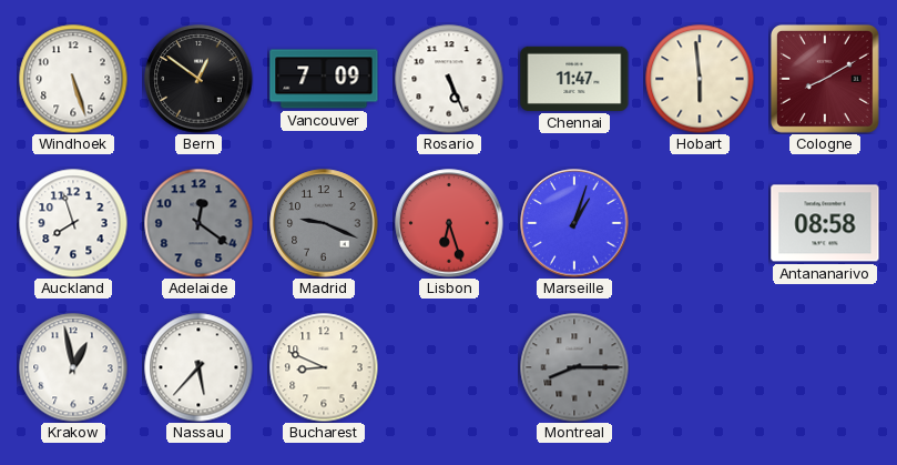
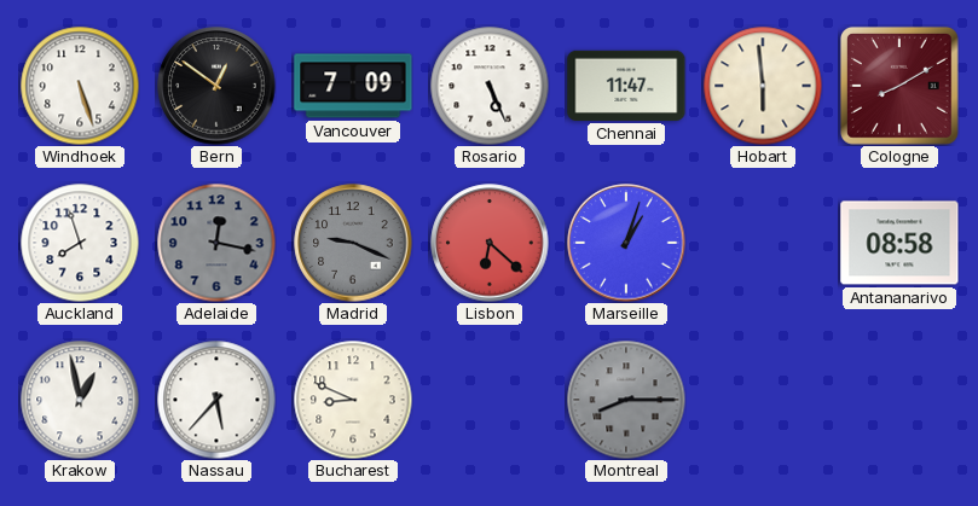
Adelaide: 12:21 -> 12:17 (216, 243)
Lisbon: 6:27 -> 6:22 (490, 243)
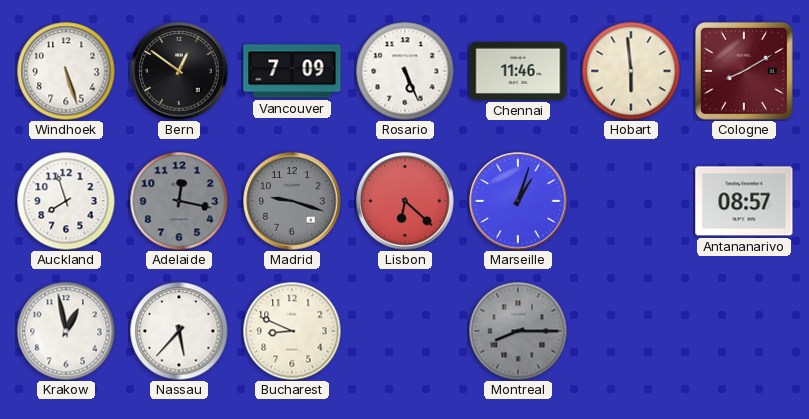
Chennai: 11:47 -> 11:46 (518, 71)
Madrid: 9:19 -> 9:18 (292, 201)
Antananarivo: 08:58 -> 08:57 (744, 201)
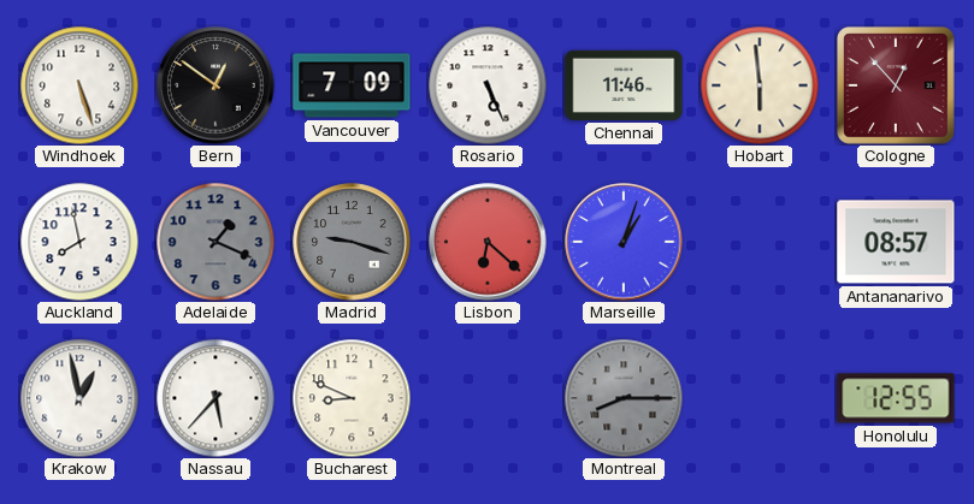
Cologne: 8:10 -> 12:53 (896, 85)
Auckland: 7:57 -> 7:58 (79, 242)
Adelaide: 12:17 -> 1:19 (216, 242)
Honolulu: none -> 12:55 (896, 398)
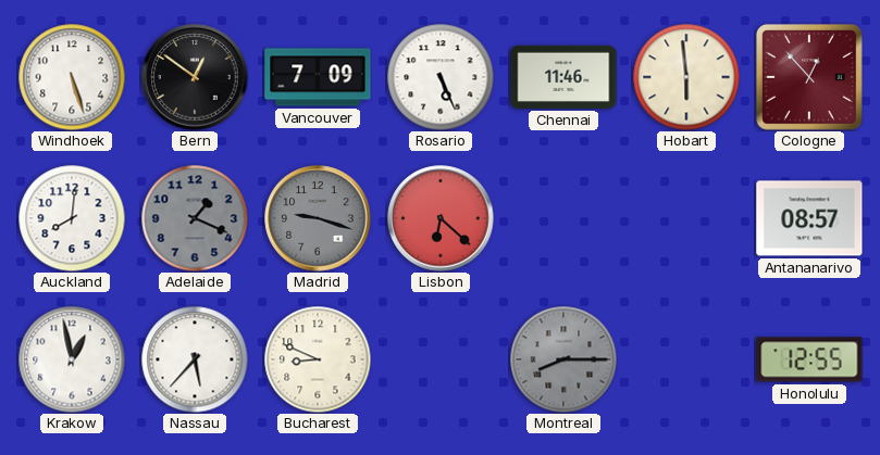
Auckland: 7:58 -> 8:01 (72, 218)
Marseille: 1:03 -> none (624, 242)
